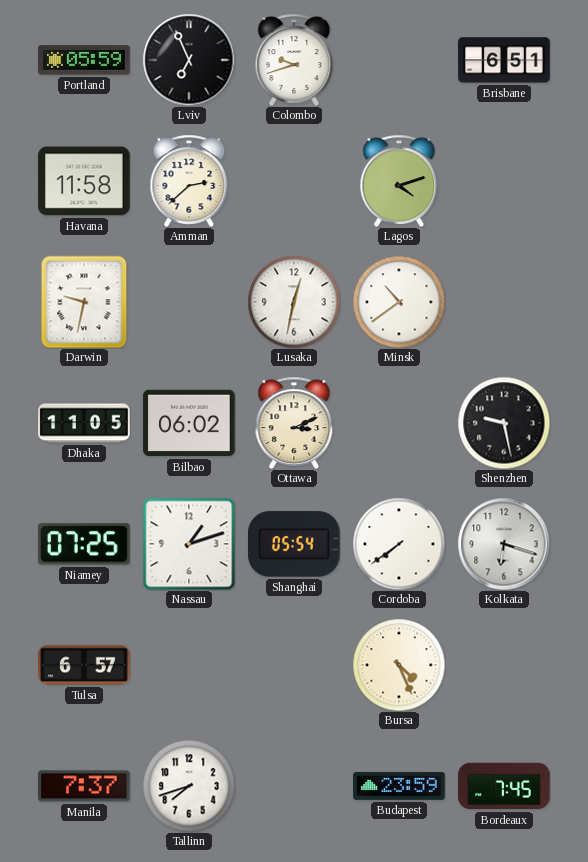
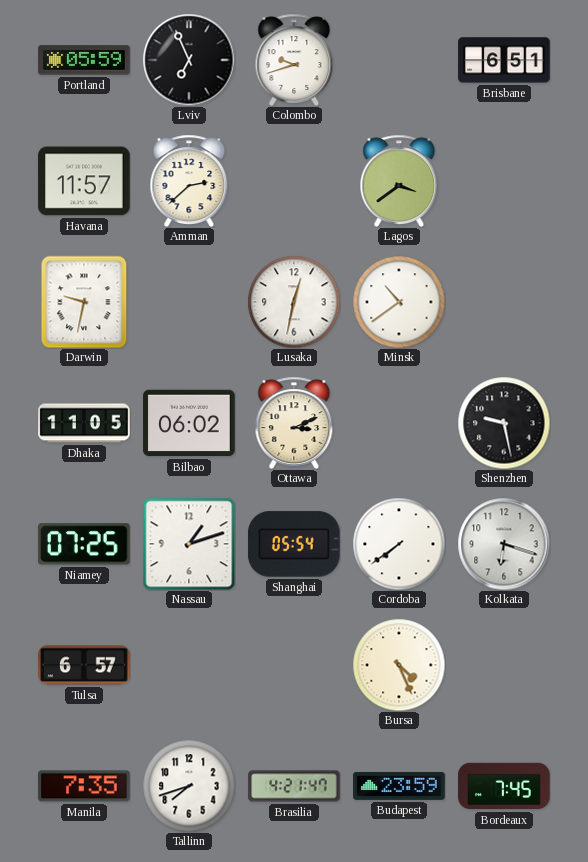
Havana: 11:58 -> 11:57 (84, 181)
Lagos: 4:12 -> 3:39 (399, 180)
Manila: 7:37 -> 7:35 (84, 786)
Brasilia: none -> 4:21 (294, 786)
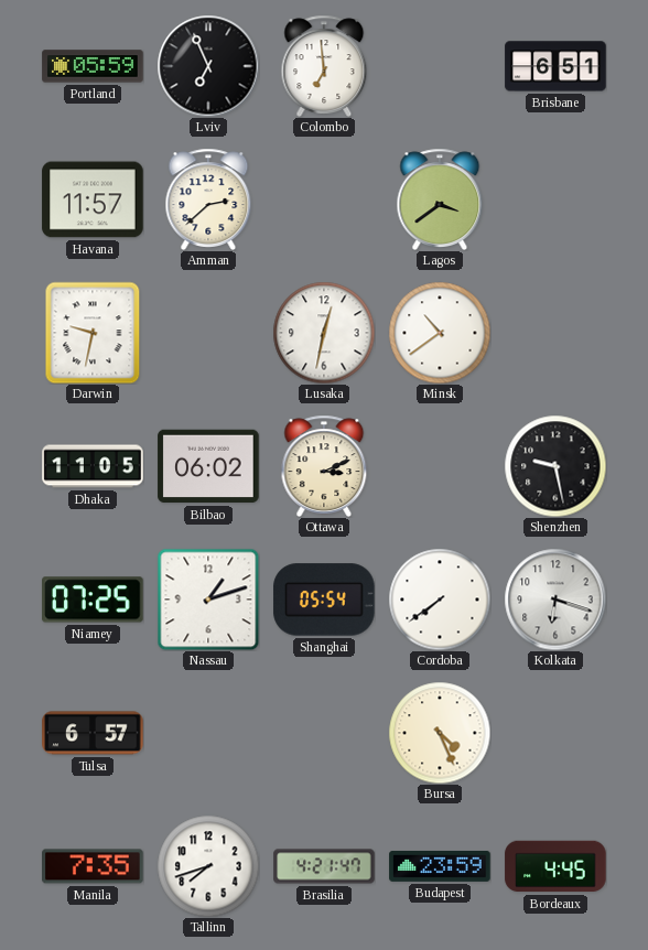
Colombo: 9:42 -> 6:59 (324, 65)
Bordeaux: 7:45 -> 4:45 (555, 866)
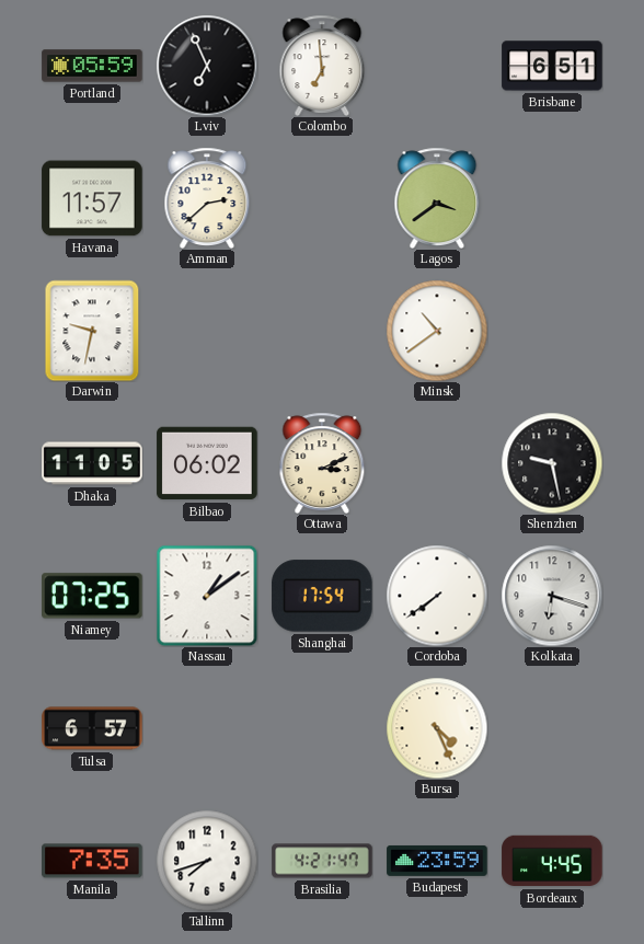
Lusaka: 12:32 -> none (324, 333)
Nassau: 1:12 -> 1:09 (207, 596)
Shanghai: 05:54 -> 17:54 (322, 596)
